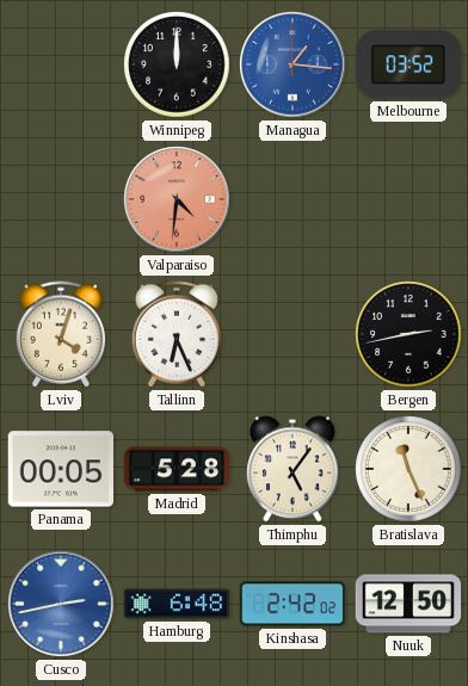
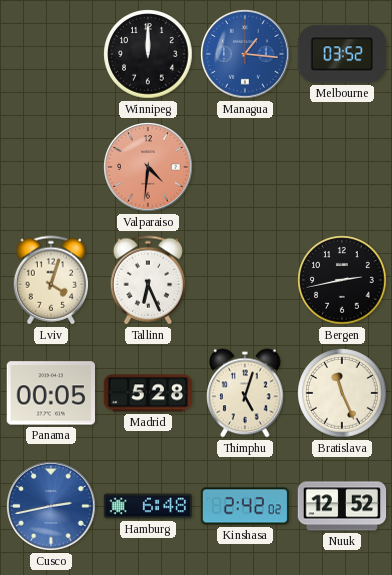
Thimphu: 5:06 -> 5:03 (245, 393)
Nuuk: 12:50 -> 12:52 (342, 506)
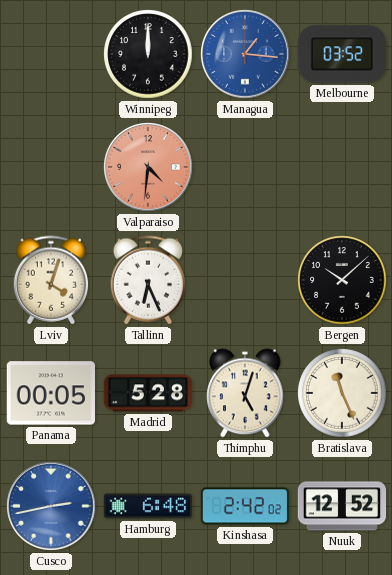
Bergen: 2:43 -> 10:08 (342, 280)
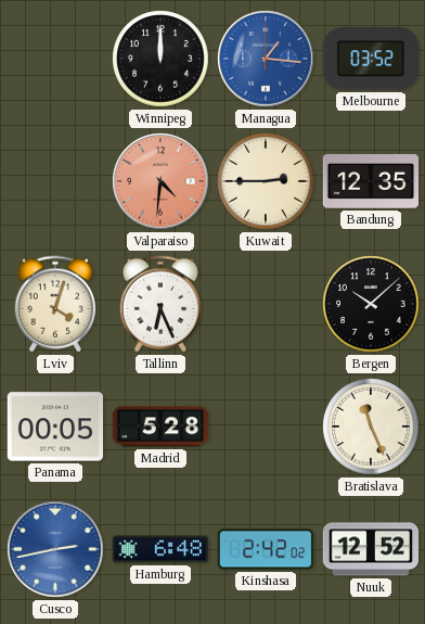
Kuwait: none -> 2:45 (266, 181)
Bandung: none -> 12:35 (371, 181)
Thimphu: 5:03 -> none (245, 393)
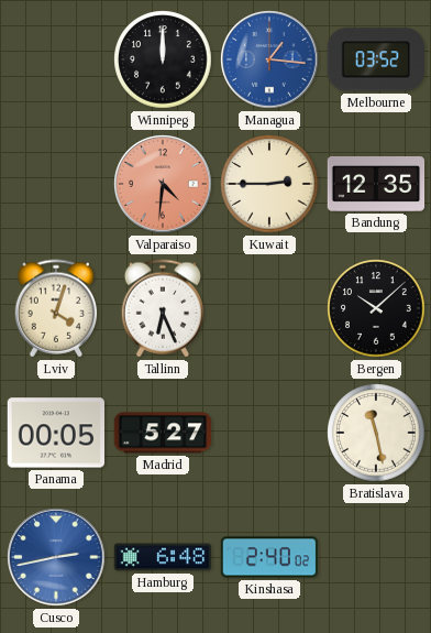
Madrid: 5:28 -> 5:27 (163, 433)
Bratislava: 11:26 -> 11:28 (376, 433)
Kinshasa: 2:42 -> 2:40 (269, 557)
Nuuk: 12:52 -> none (371, 549)
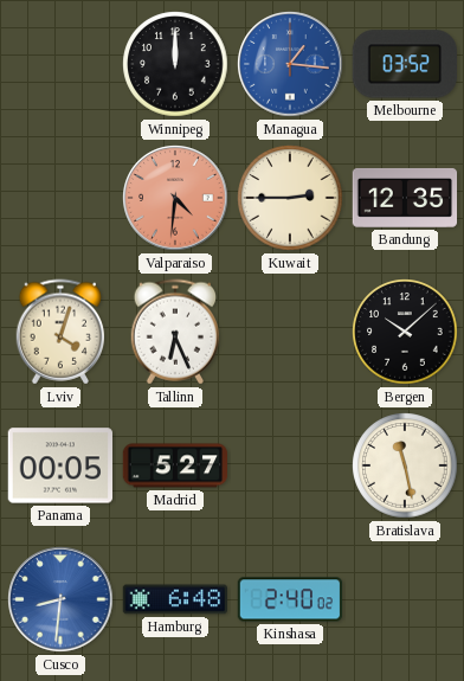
Cusco: 2:43 -> 8:31 (60, 599)
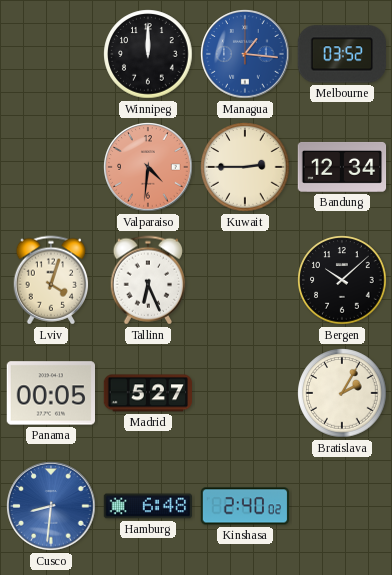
Bandung: 12:35 -> 12:34 (342, 167)
Bratislava: 11:28 -> 2:05 (342, 393)
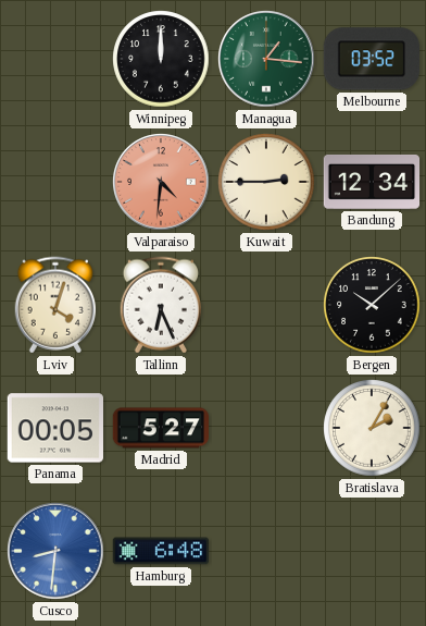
Managua dial: blue -> green (266, 59)
Kinshasa: 2:40 -> none (245, 506)
